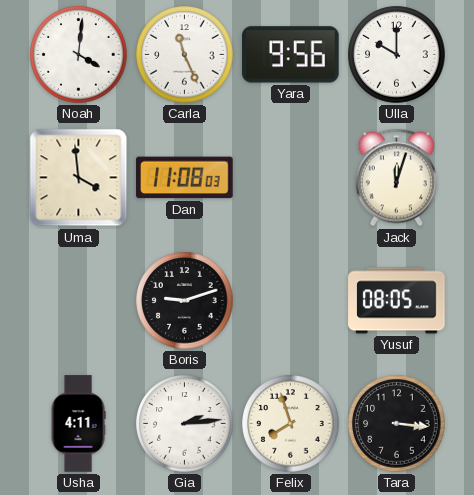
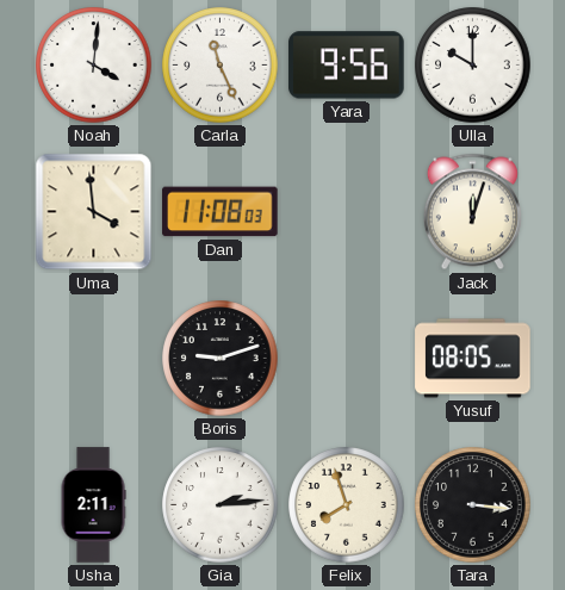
Usha: 4:11 -> 2:11 (93, 505)
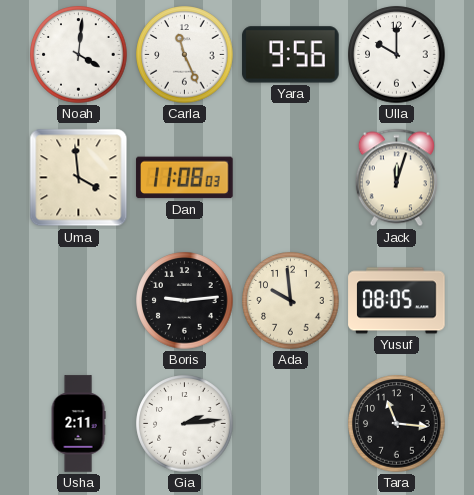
Boris: 9:12 -> 9:14 (185, 301)
Ada: none -> 9:59 (291, 301)
Felix: 7:57 -> none (347, 505)
Tara: 3:16 -> 11:16 (397, 424)
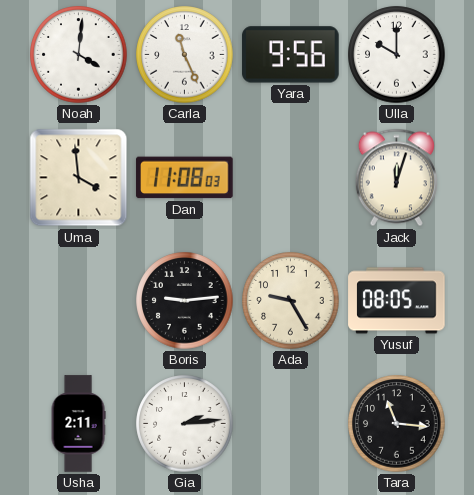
Ada: 9:59 -> 9:25 (291, 301)
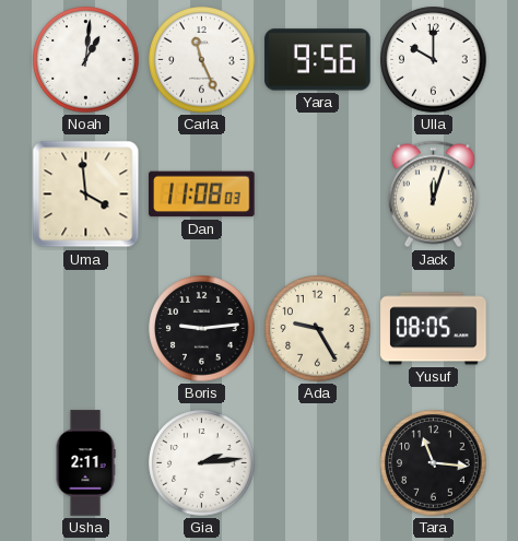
Noah: 4:01 -> 1:01 (86, 60)
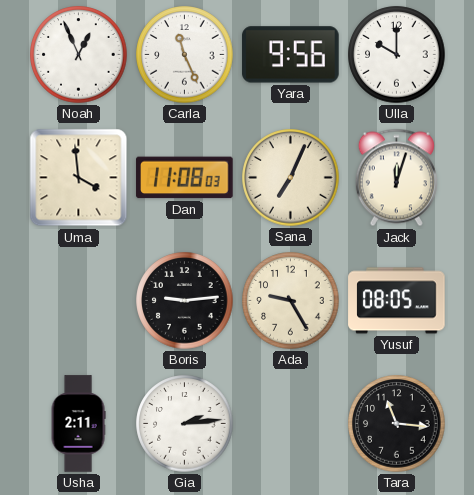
Noah: 1:01 -> 12:56 (79, 55)
Sana: none -> 7:04 (291, 178)
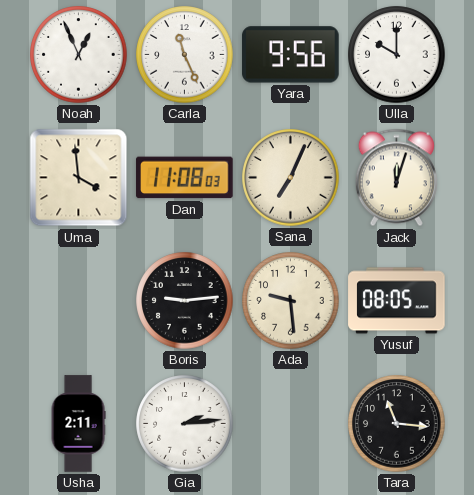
Ada: 9:25 -> 9:29 (291, 301)
